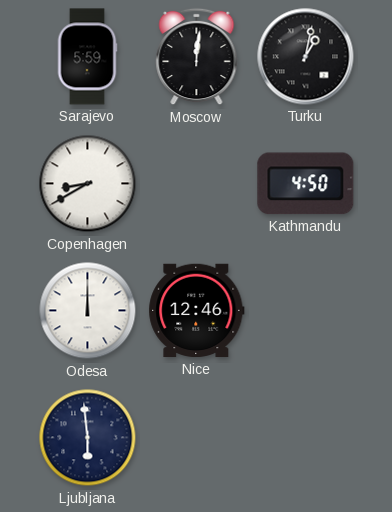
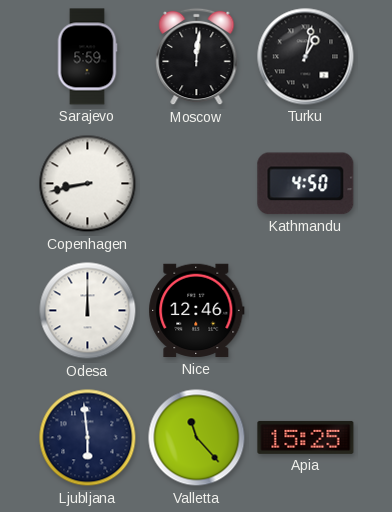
Copenhagen: 8:40 -> 8:43 (88, 184)
Valletta: none -> 11:23 (197, 438)
Apia: none -> 15:25 (306, 437)
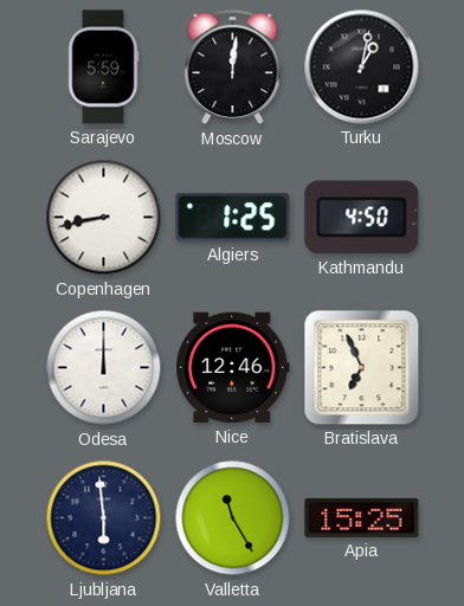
Algiers: none -> 1:25 (233, 218)
Bratislava: none -> 6:56 (362, 368)
Valletta: 11:23 -> 11:25 (233, 518)
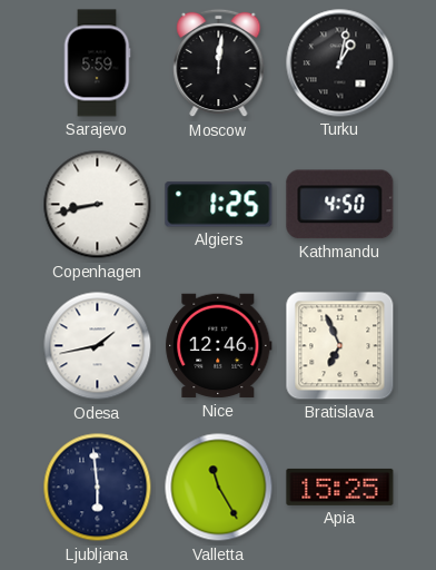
Odesa: 12:00 -> 1:43 (98, 346)
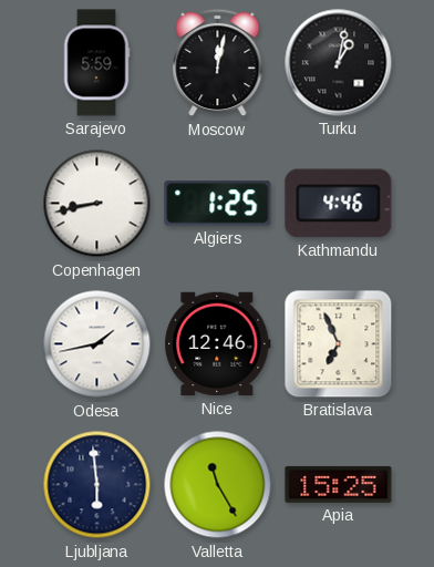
Moscow: 12:01 -> 12:02 (218, 63)
Kathmandu: 4:50 -> 4:46 (339, 204)
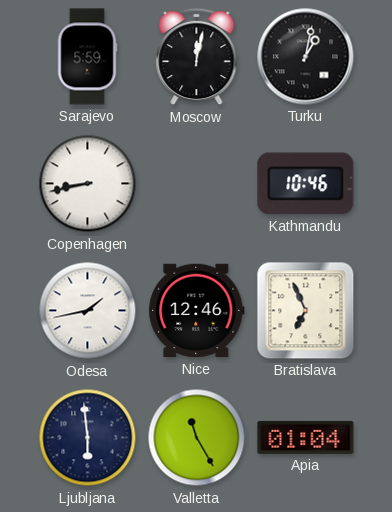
Algiers: 1:25 -> none (218, 204)
Kathmandu: 4:46 -> 10:46 (306, 184)
Apia: 15:25 -> 01:04 (306, 437)
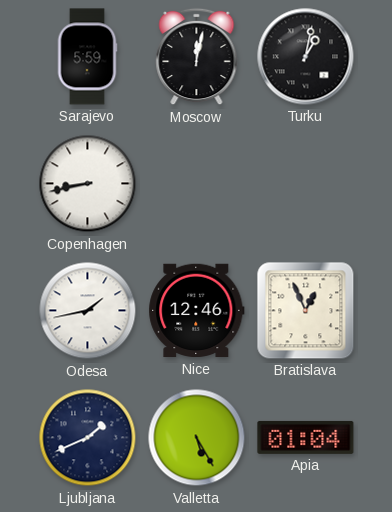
Kathmandu: 10:46 -> none (306, 184)
Bratislava: 6:56 -> 12:56 (306, 311)
Ljubljana: 5:59 -> 1:41 (88, 438)
Valletta: 11:25 -> 5:25 (197, 438)
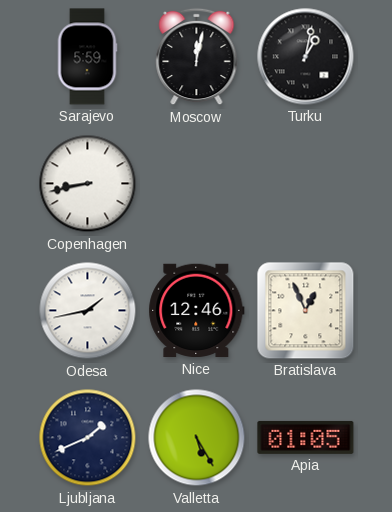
Apia: 01:04 -> 01:05 (306, 437)
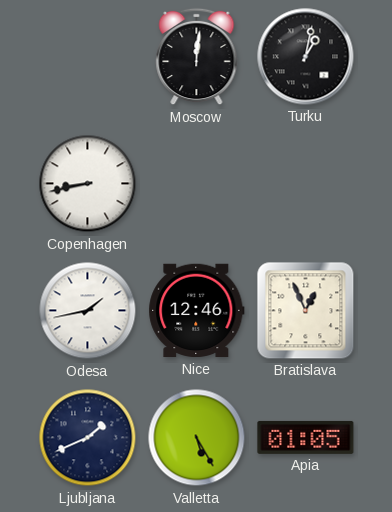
Sarajevo: 5:59 -> none (87, 57)
Moscow: 12:02 -> 12:01 (197, 57)
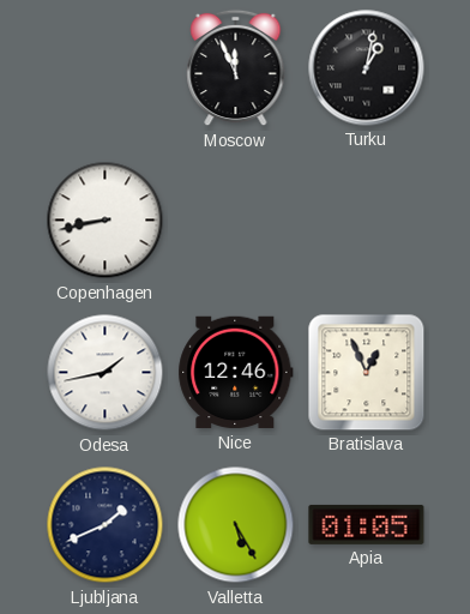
Moscow: 12:01 -> 11:56 (236, 68)
